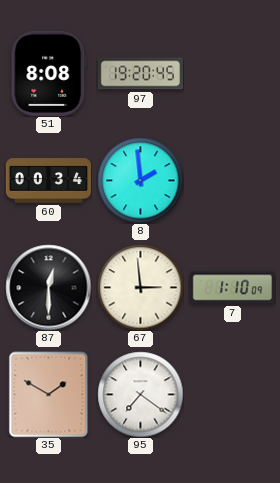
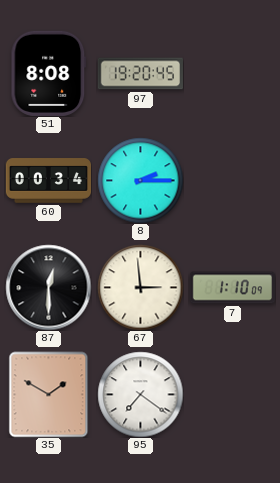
8: 1:59 -> 2:15 (140, 180)
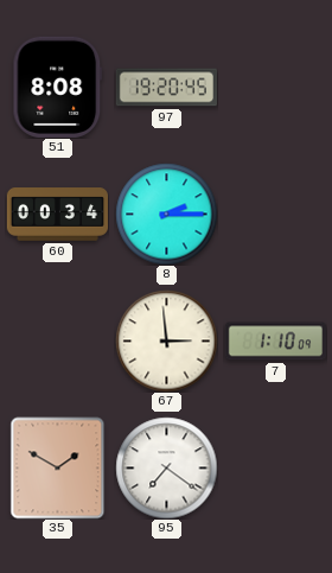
87: 12:30 -> none (48, 287)
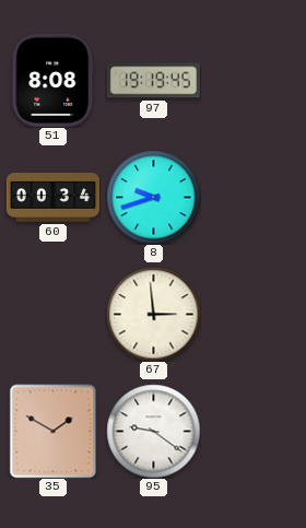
97: 19:20 -> 19:19 (153, 81)
8: 2:15 -> 9:42 (153, 197)
7: 1:10 -> none (275, 342)
95: 7:21 -> 9:21 (153, 431)
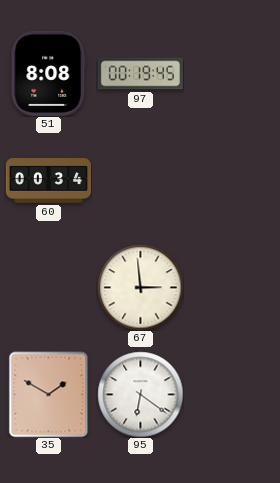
97: 19:19 -> 00:19 (140, 74)
8: 9:42 -> none (153, 197)
95: 9:21 -> 6:21 (140, 394)
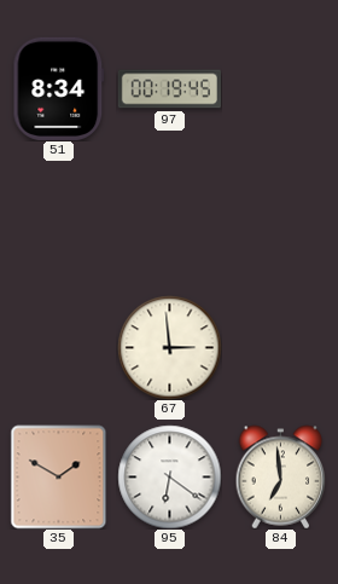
51: 8:08 -> 8:34 (59, 88)
60: 00:34 -> none (48, 181)
84: none -> 6:59 (281, 476)
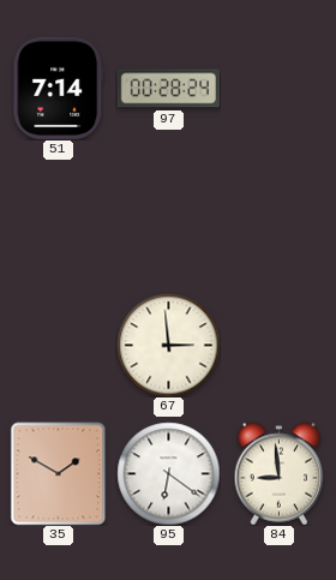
51: 8:34 -> 7:14 (59, 88)
97: 00:19 -> 00:28 (168, 89)
84: 6:59 -> 8:59 (280, 473)
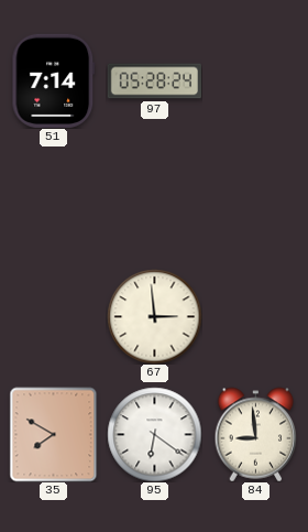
97: 00:28 -> 05:28 (154, 82)
35: 1:50 -> 7:50 (54, 434)
